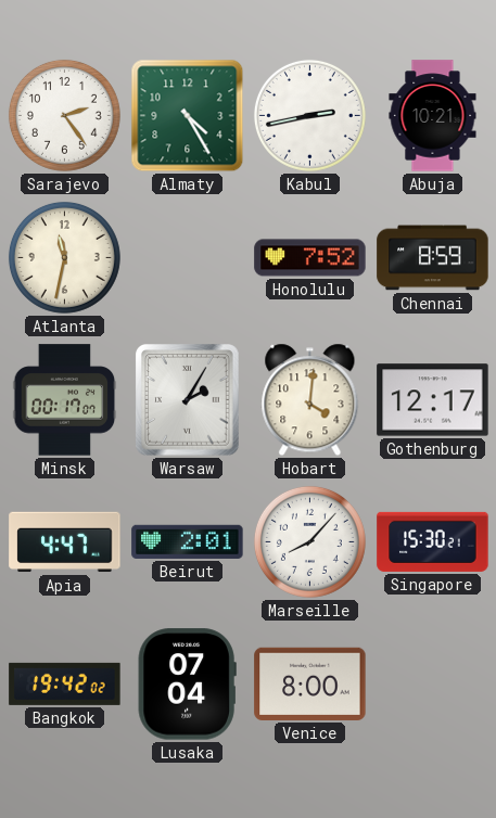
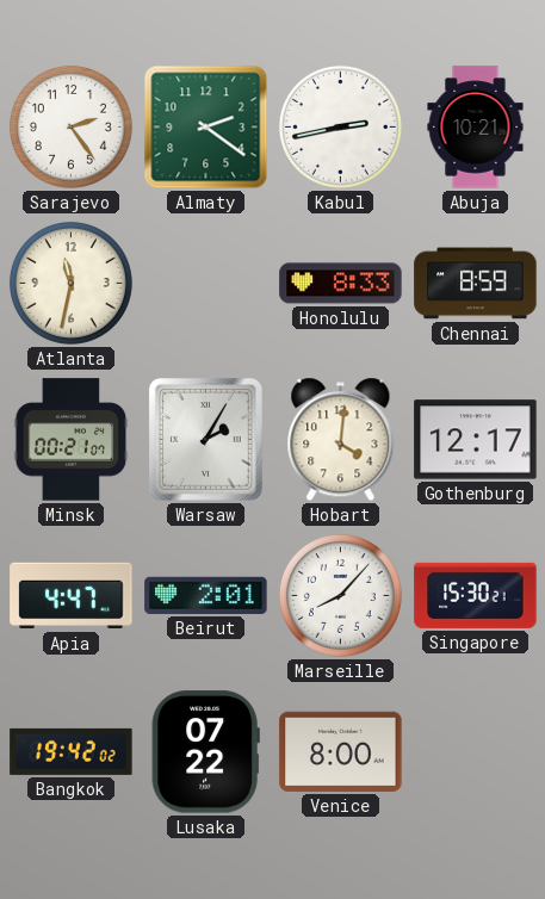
Almaty: 4:25 -> 2:21 (206, 128)
Honolulu: 7:52 -> 8:33 (341, 284)
Minsk: 00:17 -> 00:21 (72, 440)
Lusaka: 07:04 -> 07:22 (205, 752)
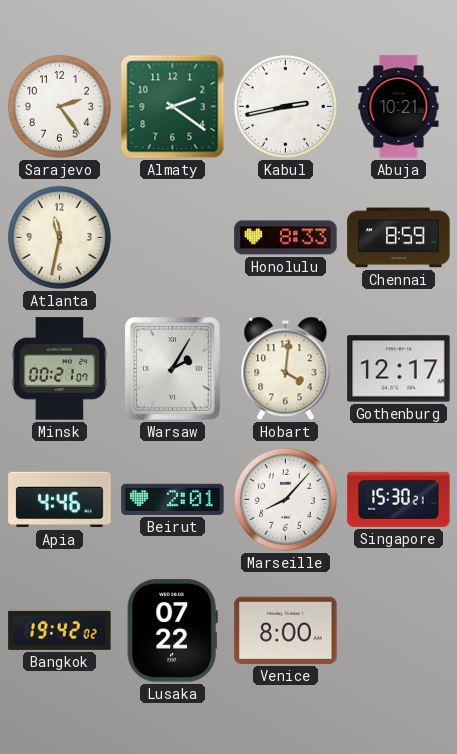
Apia: 4:47 -> 4:46 (60, 500)
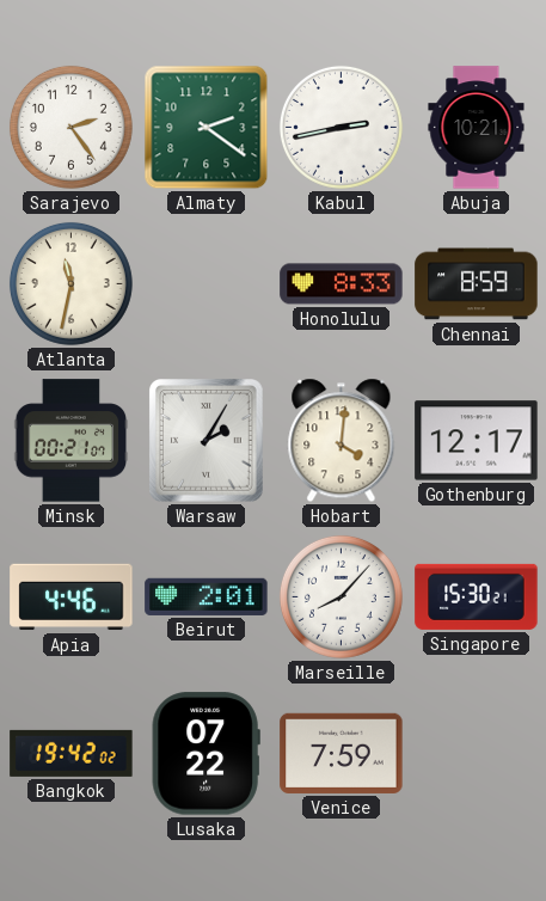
Venice: 8:00 -> 7:59 (342, 753)
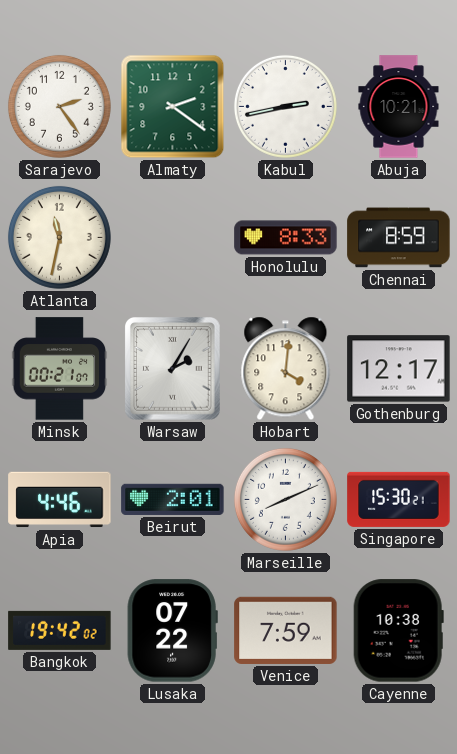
Marseille: 8:07 -> 8:11 (285, 499)
Cayenne: none -> 10:38 (398, 631)
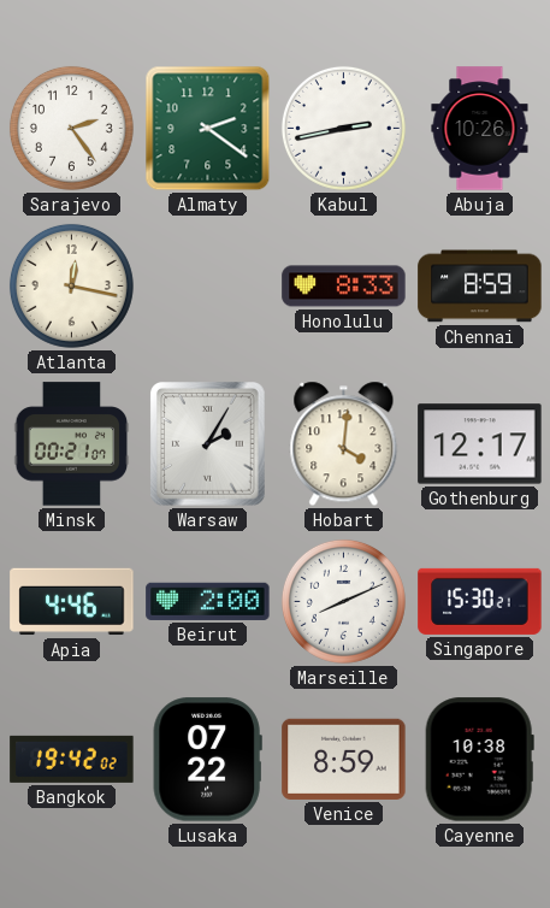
Abuja: 10:21 -> 10:26 (480, 129)
Atlanta: 11:32 -> 12:17 (71, 285)
Beirut: 2:01 -> 2:00 (208, 601)
Venice: 7:59 -> 8:59 (344, 759)
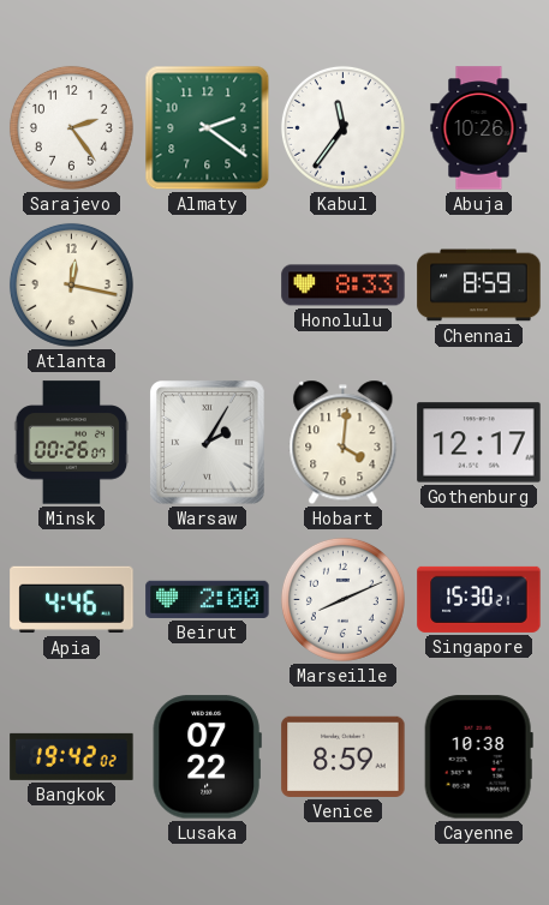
Kabul: 2:43 -> 11:36 (342, 127)
Minsk: 00:21 -> 00:26 (72, 443)
